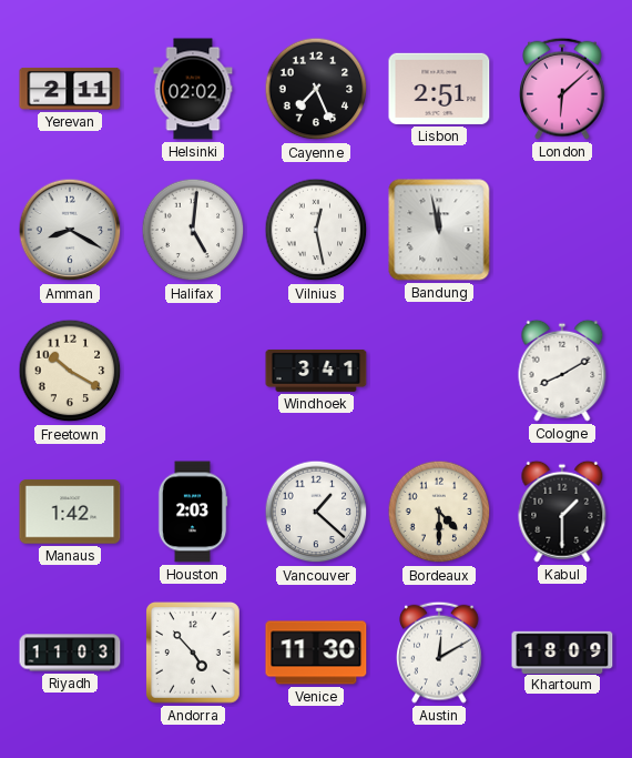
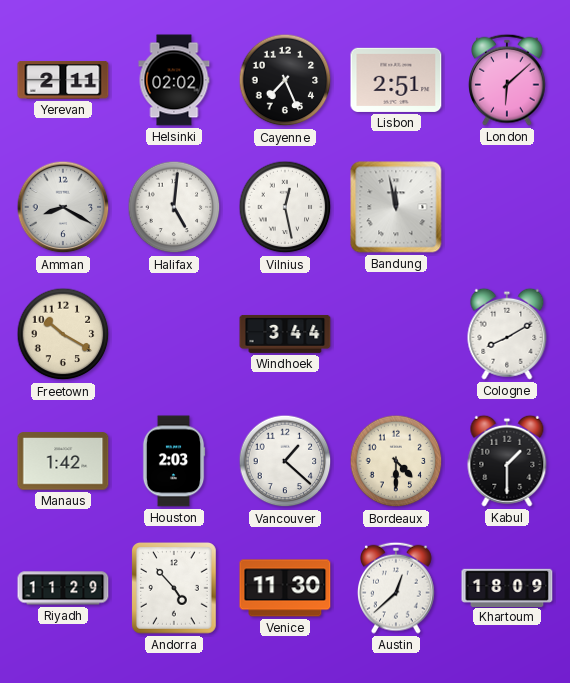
Windhoek: 3:41 -> 3:44 (285, 334)
Riyadh: 11:03 -> 11:29 (63, 588)
Austin: 12:10 -> 12:38 (397, 588)
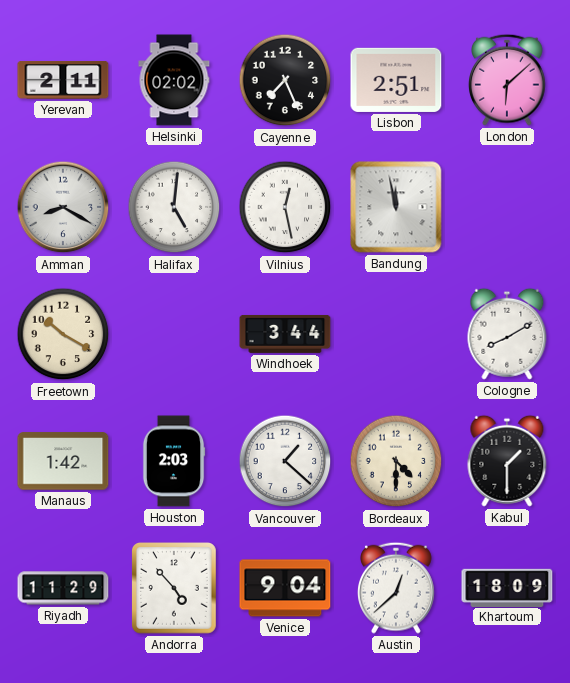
Venice: 11:30 -> 9:04 (285, 588)
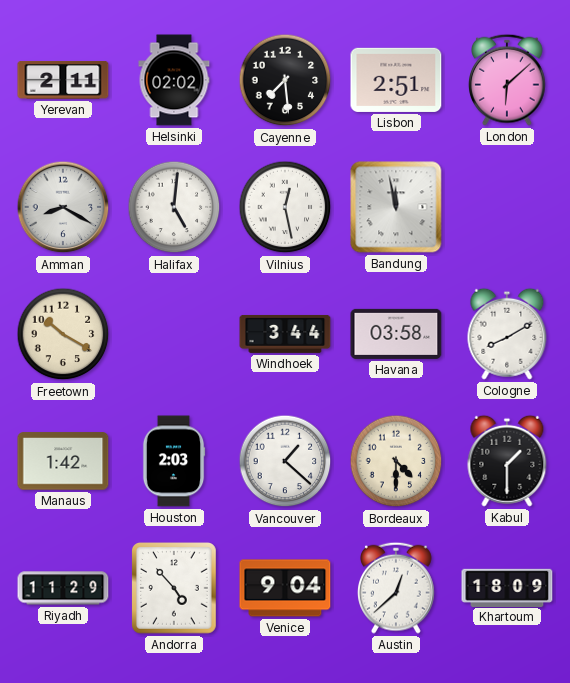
Cayenne: 7:26 -> 7:29 (285, 80)
Havana: none -> 03:58 (396, 334)
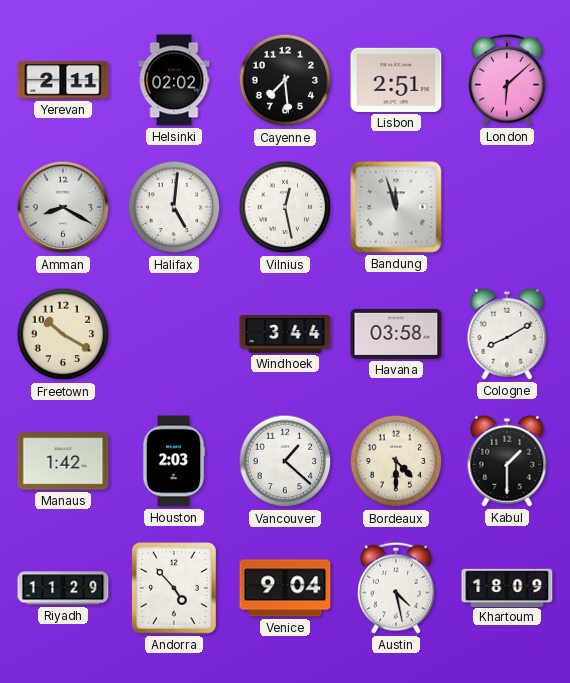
Bandung: 11:58 -> 11:57 (396, 207)
Austin: 12:38 -> 4:28 (397, 588)
